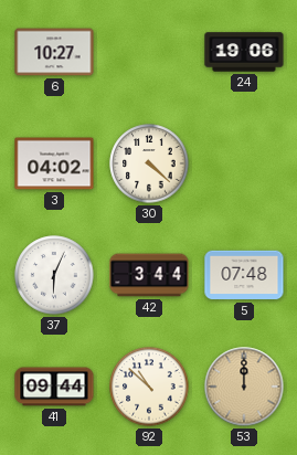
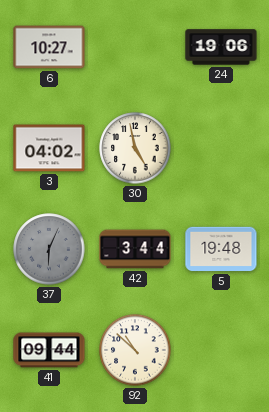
30: 4:22 -> 4:58 (135, 148)
37 dial: white -> grey (49, 249)
5: 07:48 -> 19:48 (221, 249)
53: 12:00 -> none (244, 387)
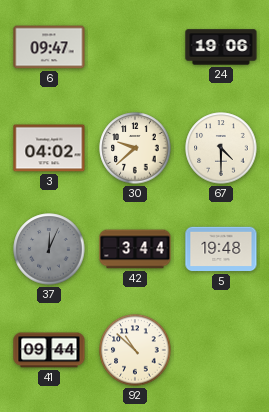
6: 10:27 -> 09:47 (49, 47)
30: 4:58 -> 9:38 (135, 148)
67: none -> 4:30 (221, 148)
37: 6:04 -> 12:04 (49, 249)
